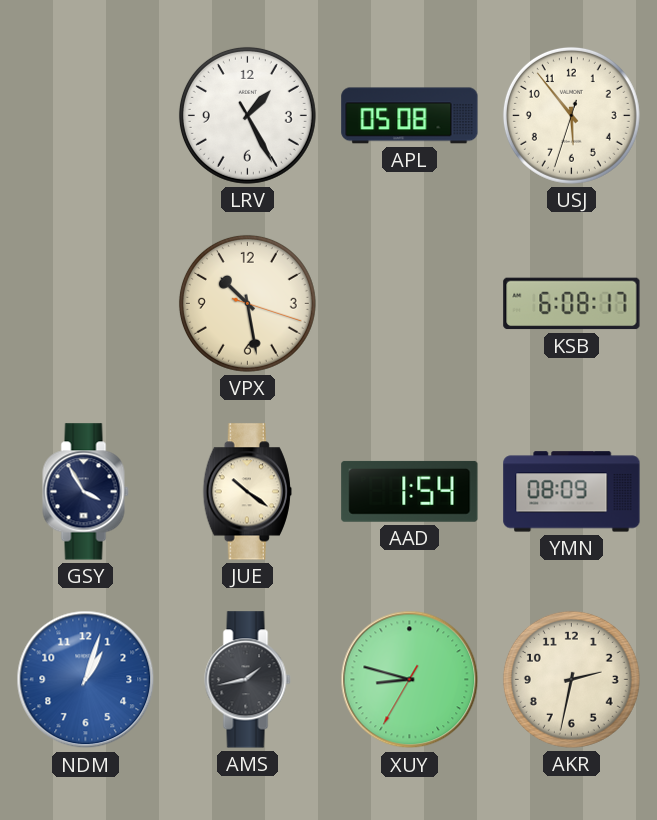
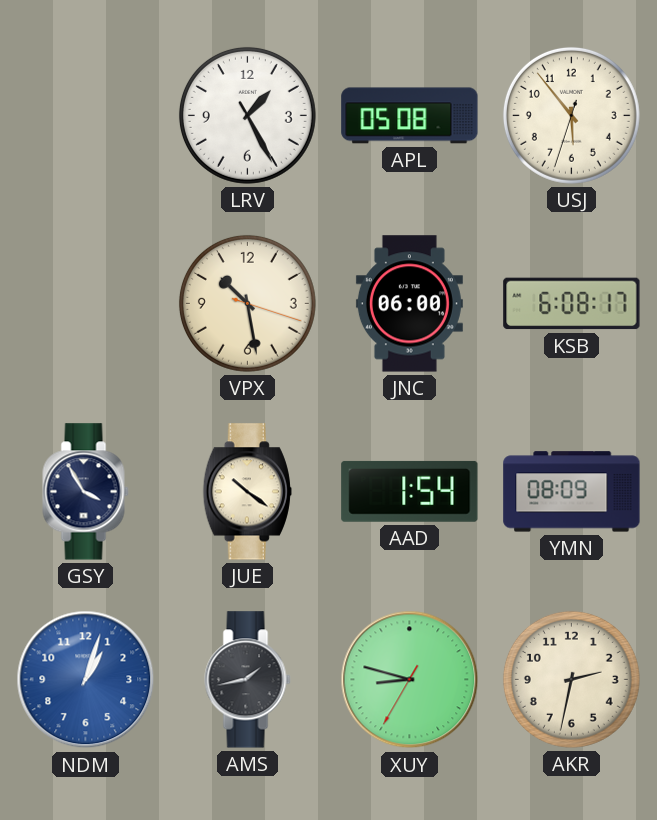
JNC: none -> 06:00 (409, 304)
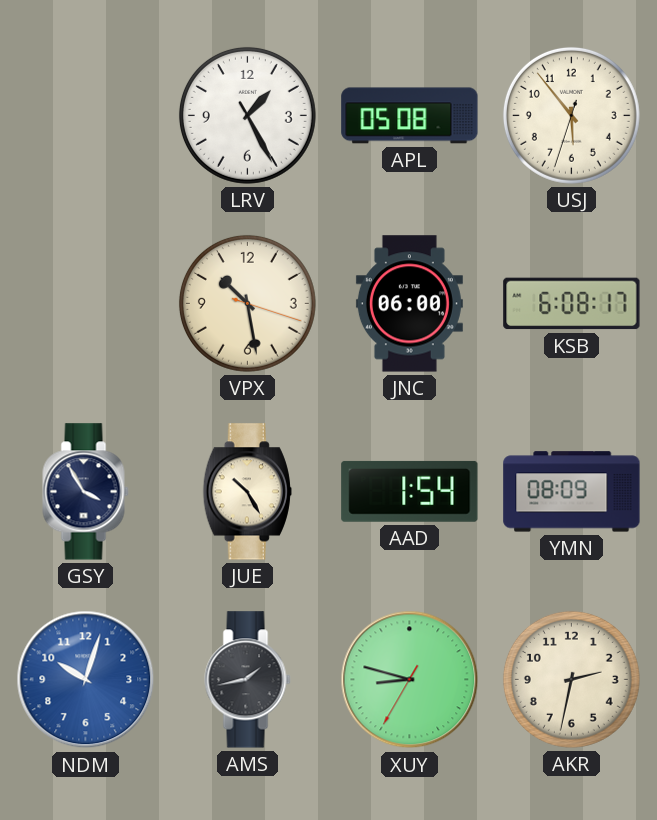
JUE: 10:21 -> 10:25 (247, 492)
NDM: 1:03 -> 10:03 (86, 680)
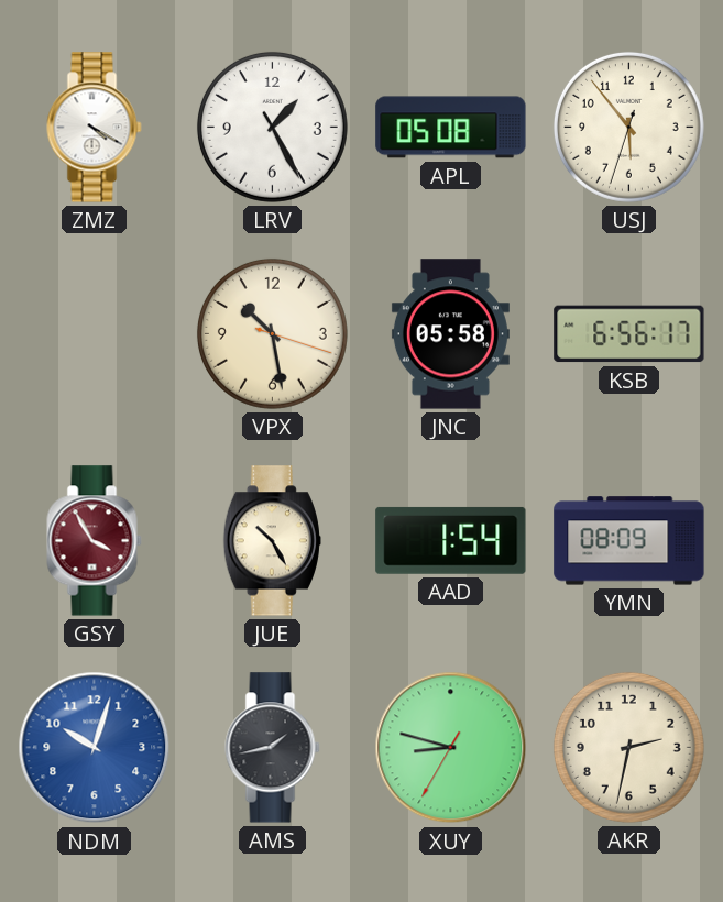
ZMZ: none -> 4:20 (95, 128)
JNC: 06:00 -> 05:58 (450, 334)
KSB: 6:08 -> 6:56 (629, 334)
GSY dial: navy -> burgundy (95, 541)
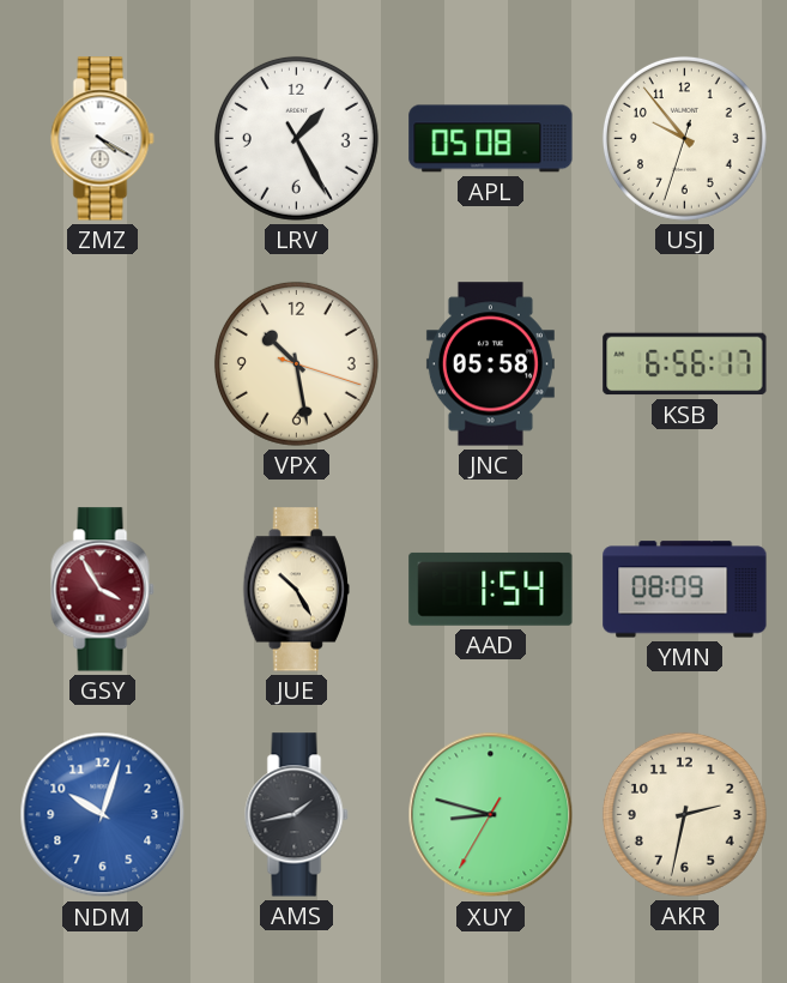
USJ: 5:53 -> 9:53 (684, 138)
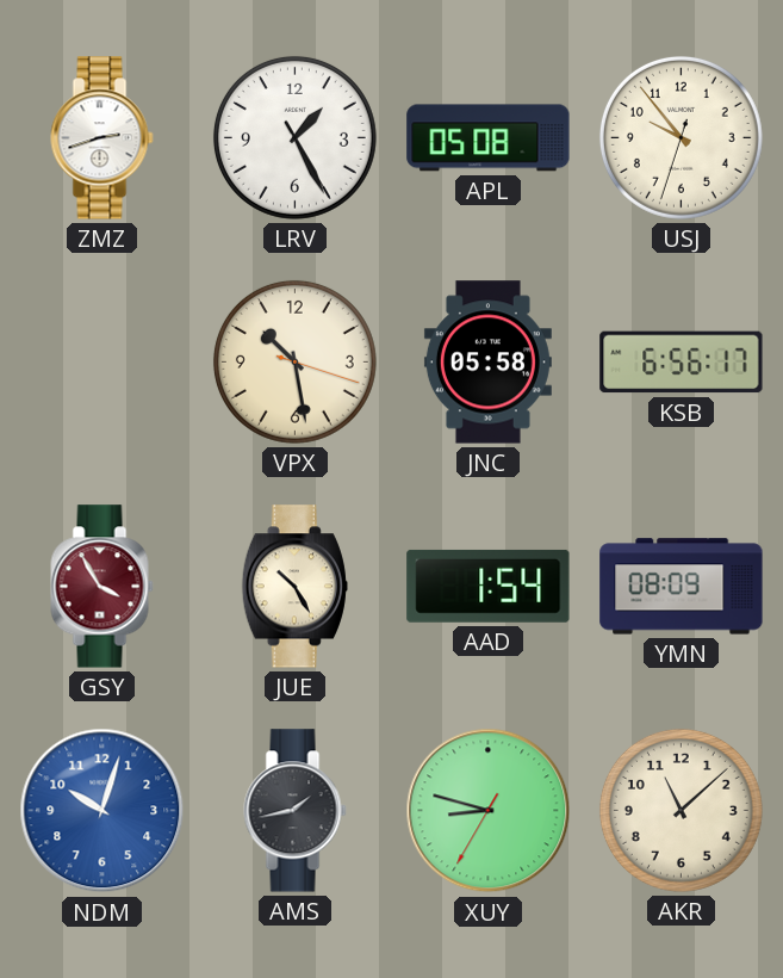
ZMZ: 4:20 -> 2:42 (102, 138)
AKR: 2:32 -> 11:08 (681, 810)
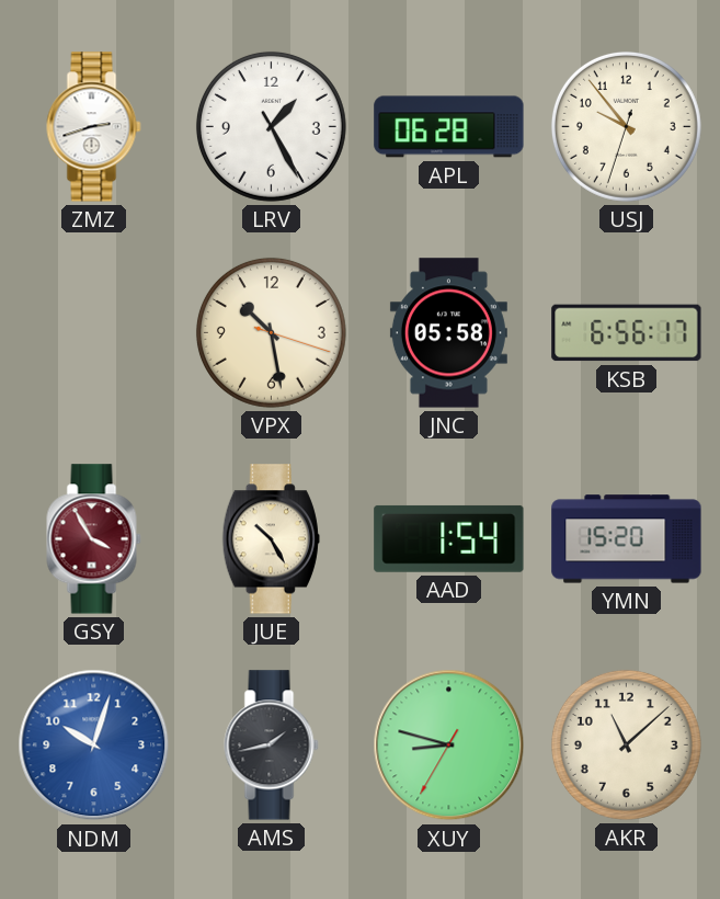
APL: 05:08 -> 06:28 (449, 127)
YMN: 08:09 -> 15:20 (627, 539)
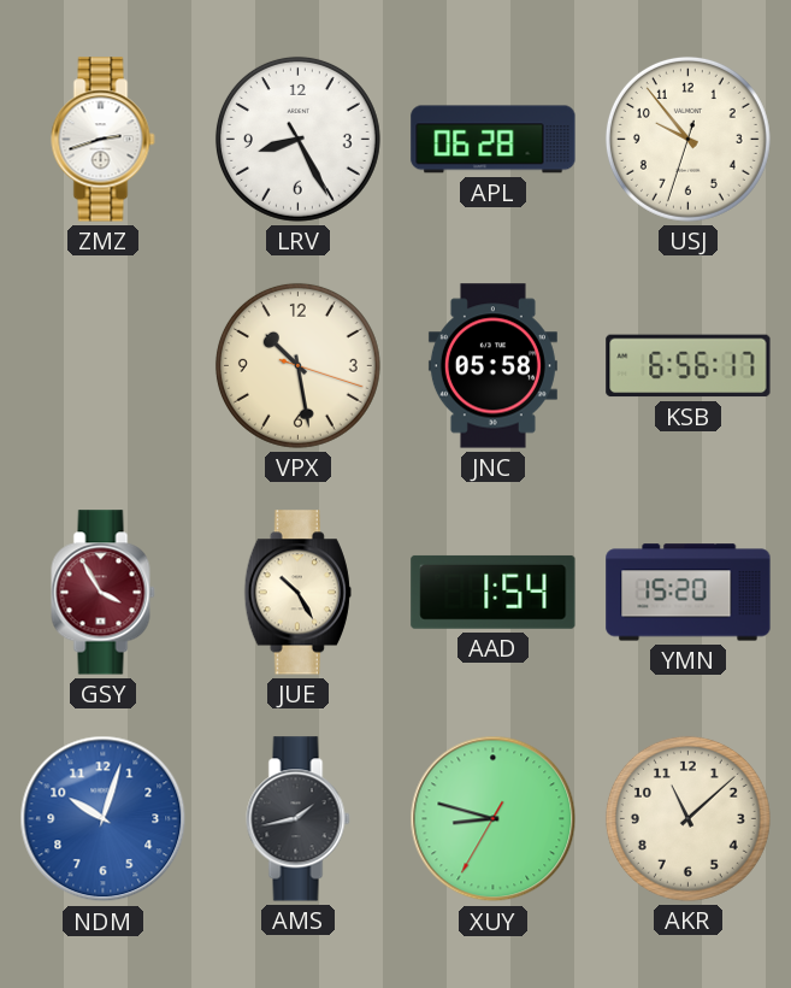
LRV: 1:25 -> 8:25 (297, 139)
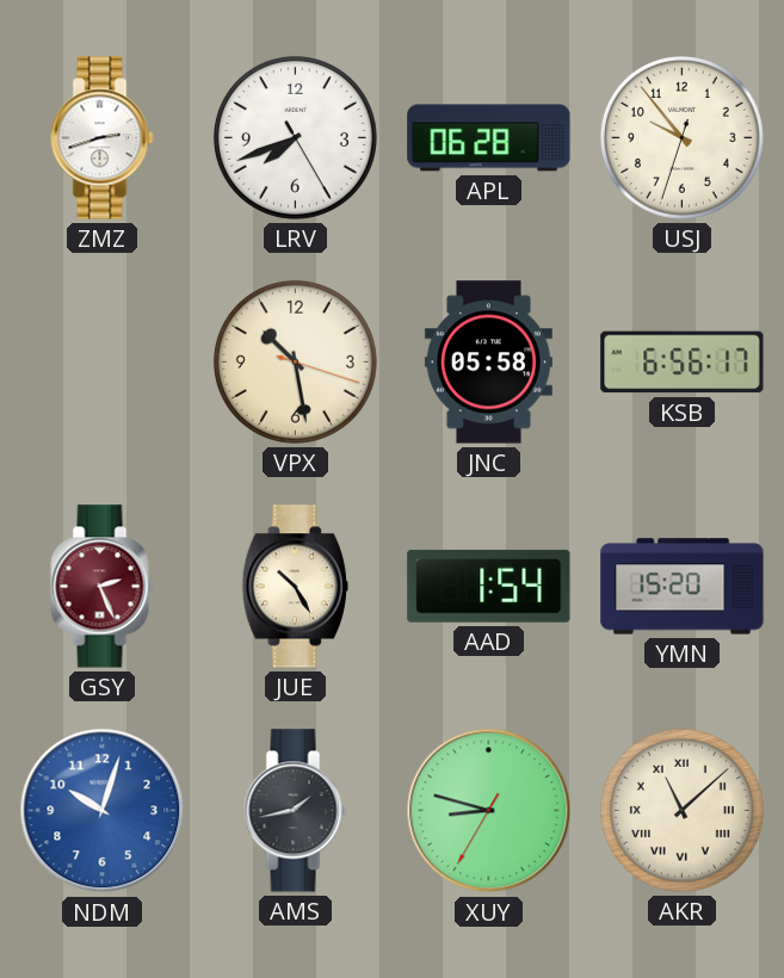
LRV: 8:25 -> 7:41 (295, 137)
GSY: 3:55 -> 2:26 (103, 587)
AKR numerals: Arabic -> Roman (681, 810)
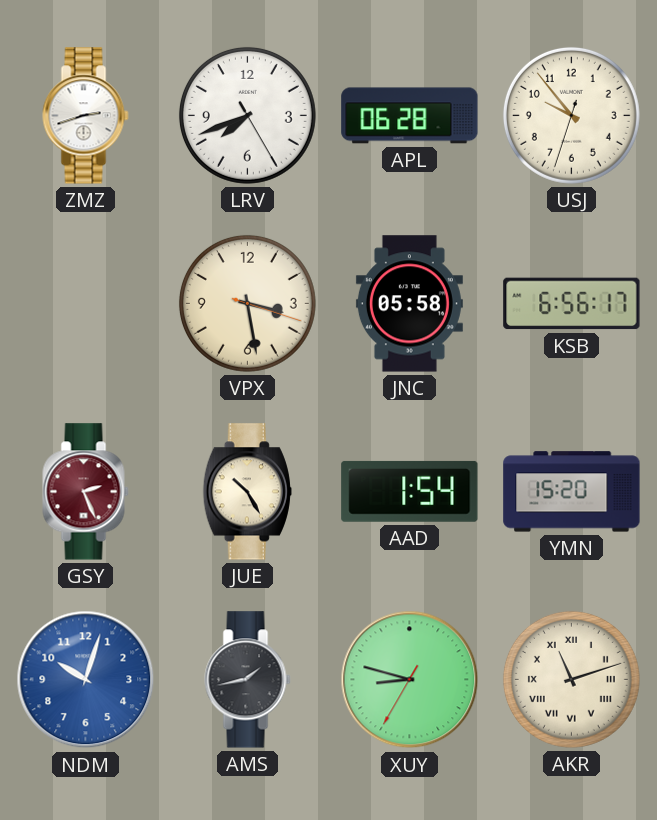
VPX: 10:28 -> 3:28 (247, 303)
AKR: 11:08 -> 11:12 (571, 679)
